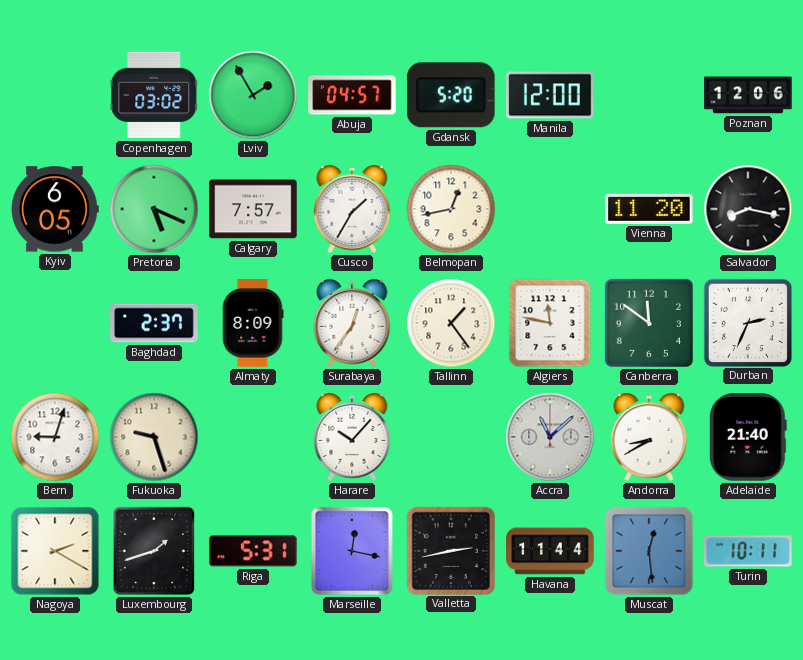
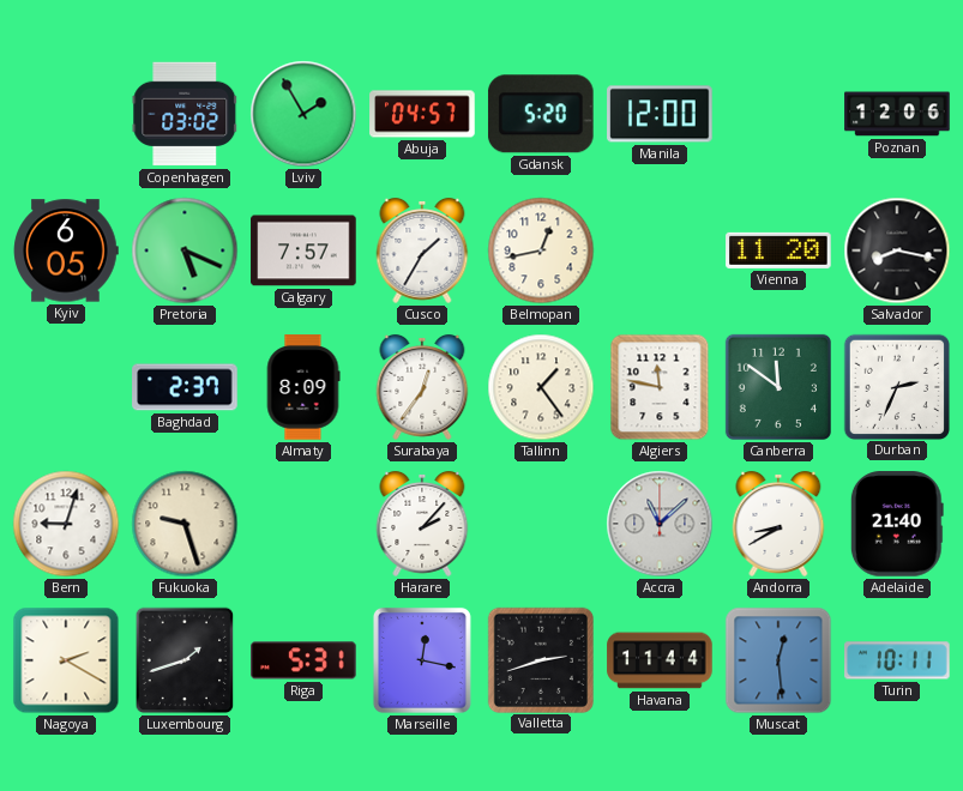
Harare: 10:07 -> 2:07 (422, 524)
Valletta: 2:43 -> 2:42 (540, 659)
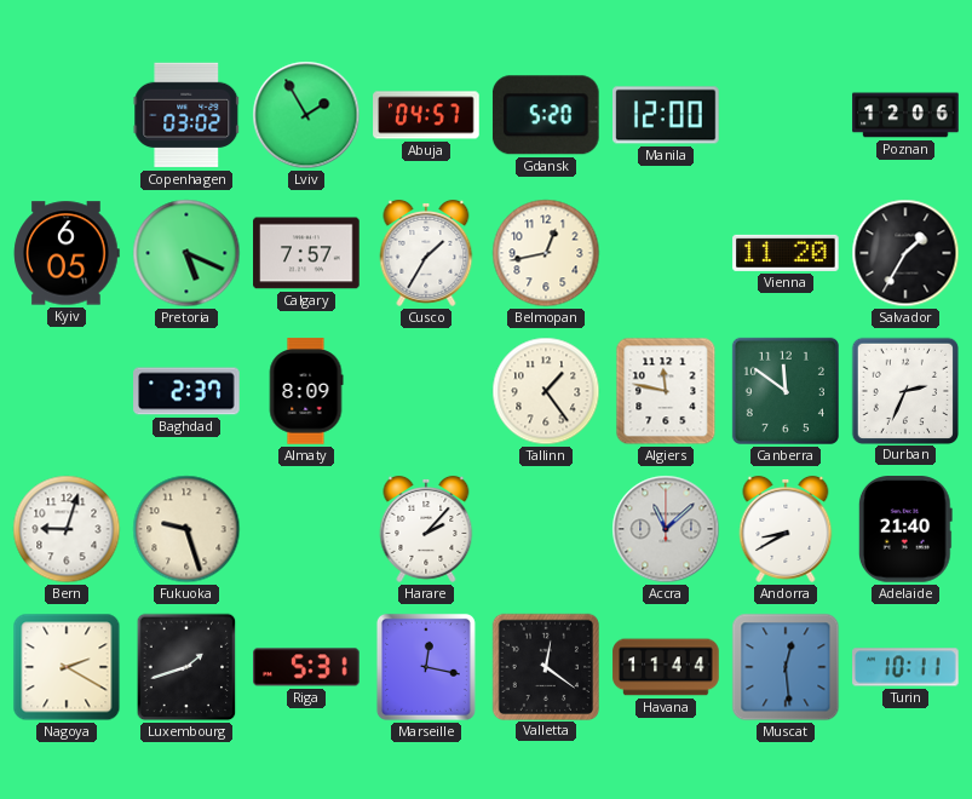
Salvador: 8:17 -> 1:35 (905, 253)
Surabaya: 12:36 -> none (422, 387)
Valletta: 2:42 -> 12:21 (545, 666)
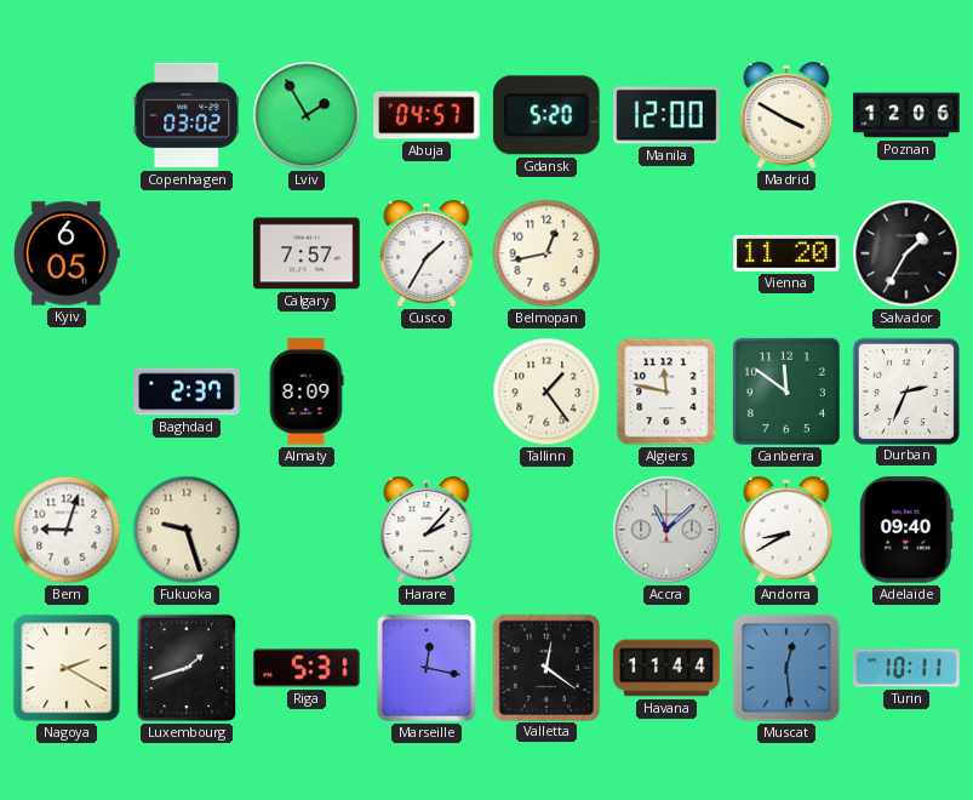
Madrid: none -> 3:50 (786, 115)
Pretoria: 5:19 -> none (186, 253)
Adelaide: 21:40 -> 09:40 (906, 530)
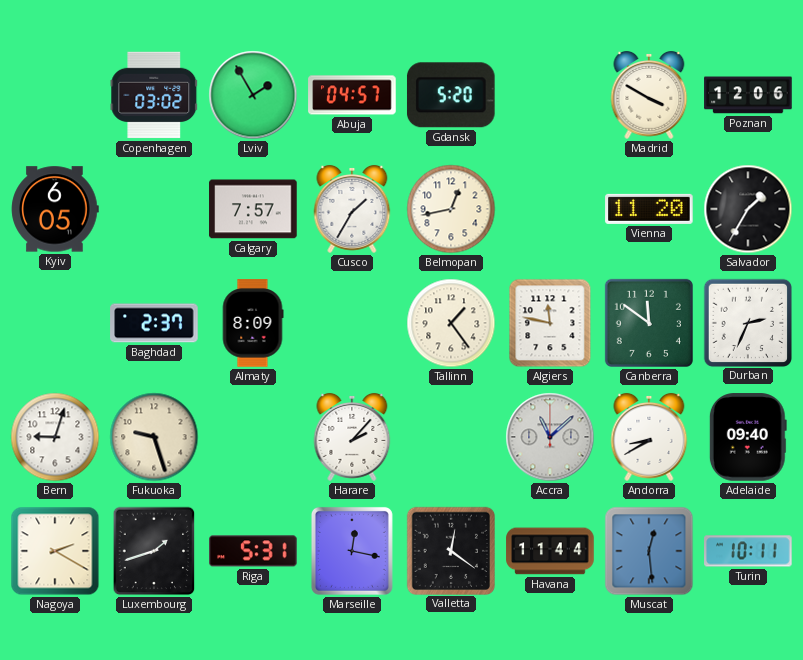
Manila: 12:00 -> none (666, 115)
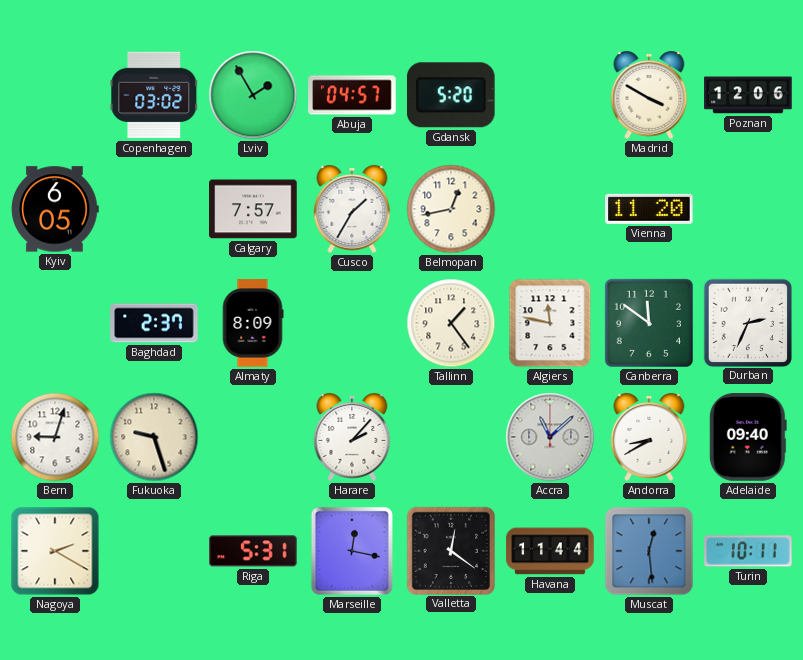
Salvador: 1:35 -> none (748, 209)
Luxembourg: 1:42 -> none (154, 551)
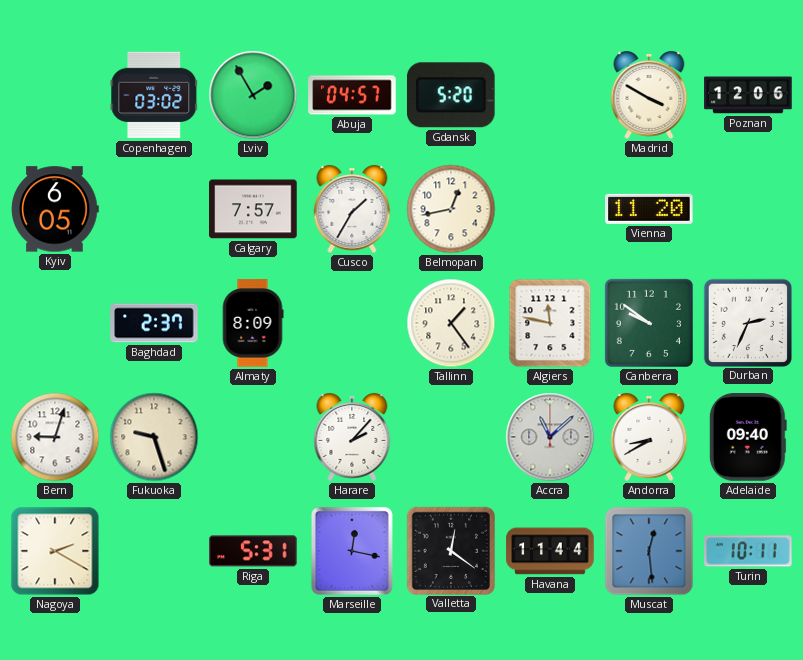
Canberra: 11:51 -> 9:51 (649, 323)
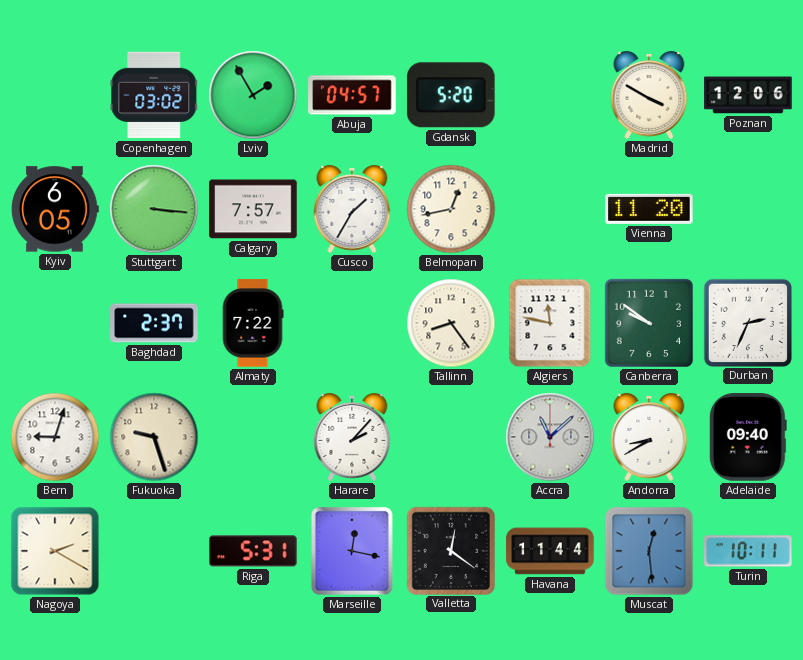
Stuttgart: none -> 3:16 (154, 209)
Almaty: 8:09 -> 7:22 (253, 323)
Tallinn: 1:24 -> 8:24 (451, 323)
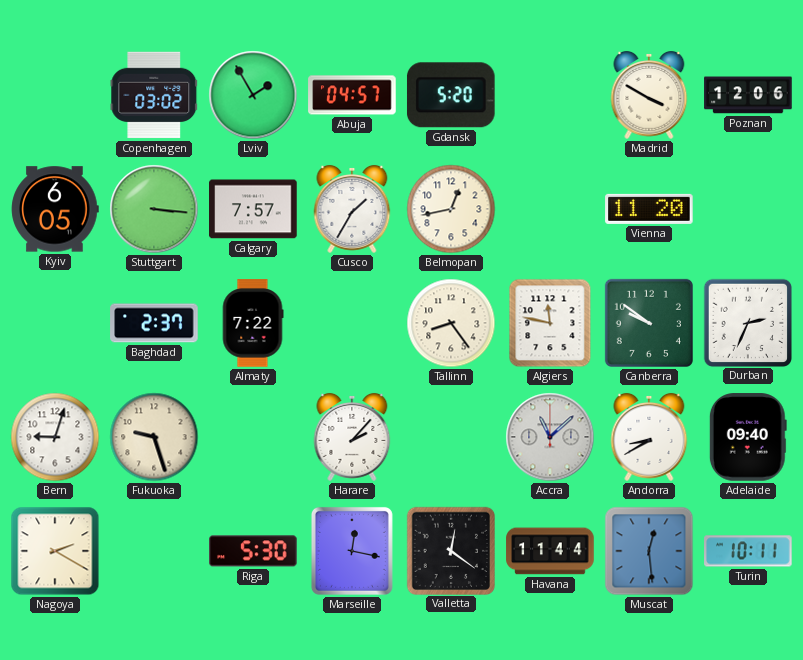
Riga: 5:31 -> 5:30 (253, 551)
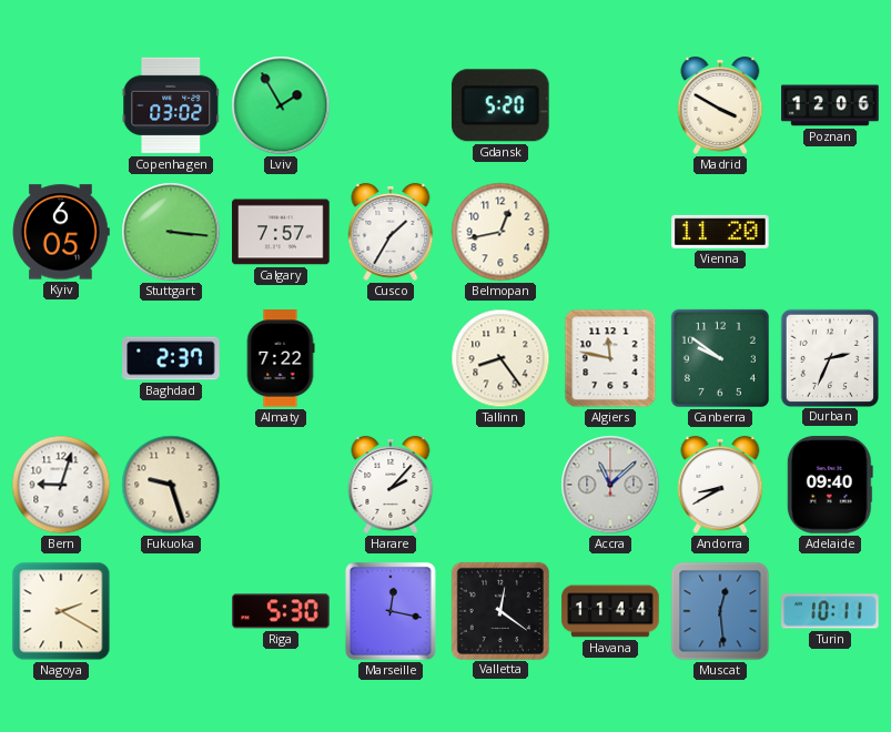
Abuja: 04:57 -> none (352, 95)
